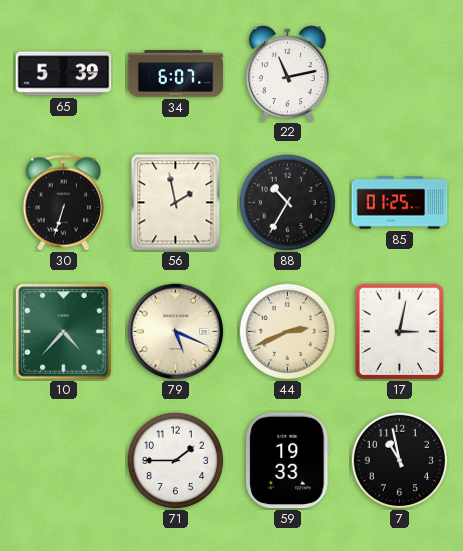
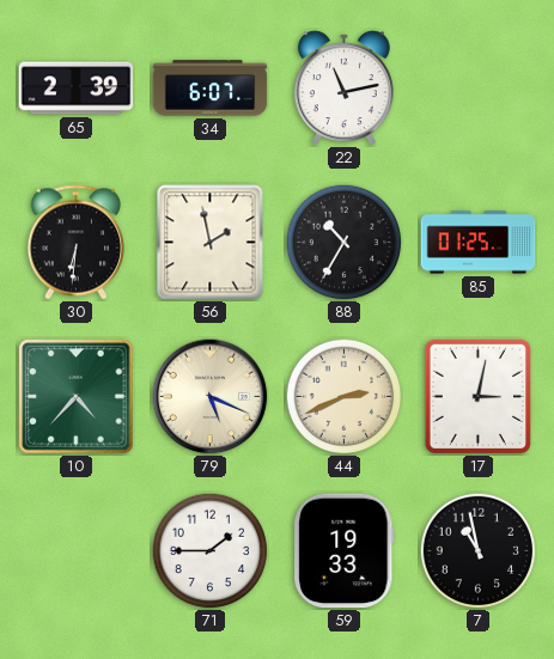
65: 5:39 -> 2:39 (77, 89)
30: 6:33 -> 6:31 (77, 243)
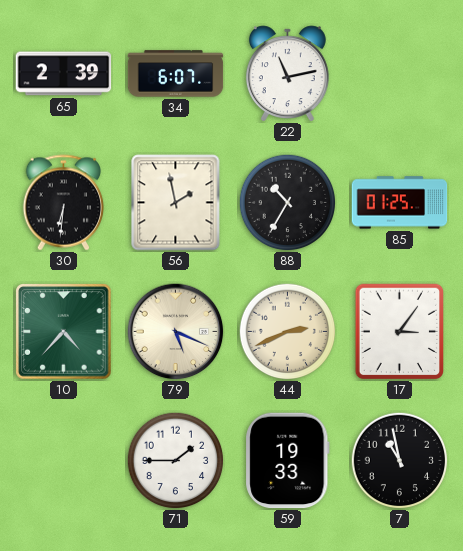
17: 3:02 -> 3:06 (400, 331)
